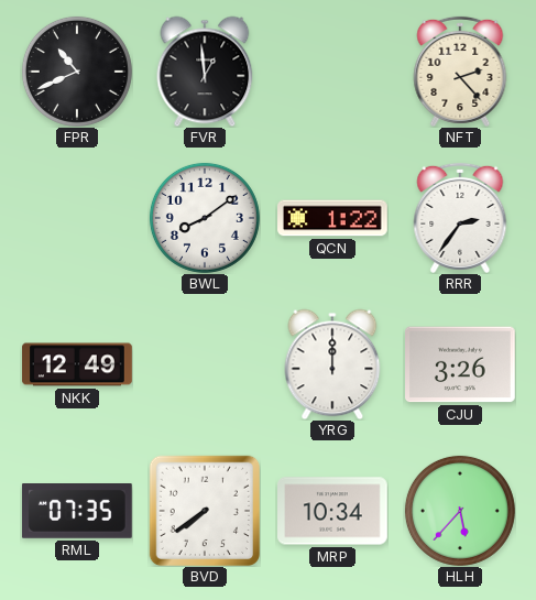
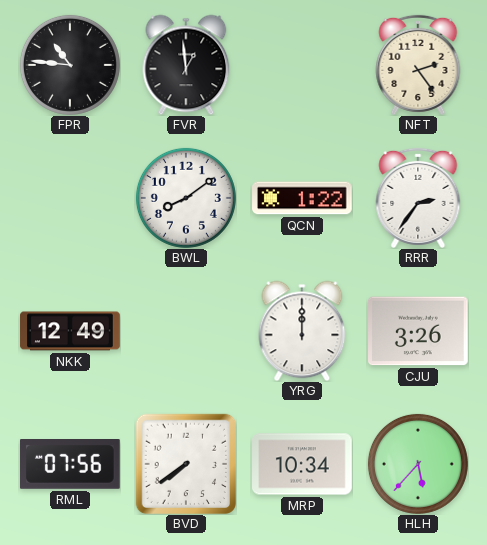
FPR: 10:41 -> 10:46 (70, 65)
NFT: 2:23 -> 2:24 (418, 65)
RML: 07:35 -> 07:56 (70, 465)
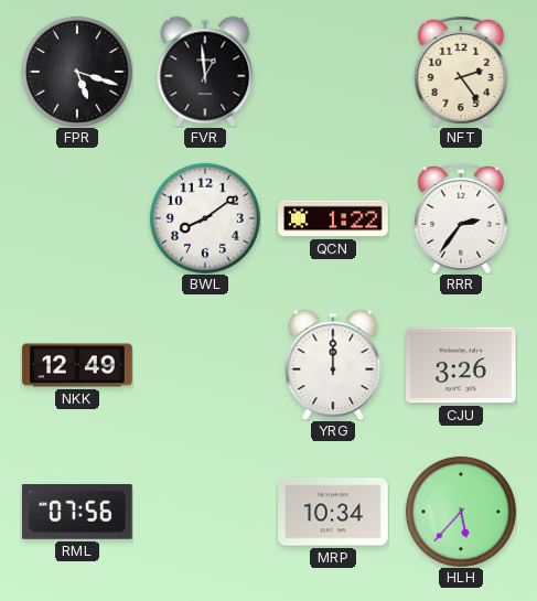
FPR: 10:46 -> 5:18 (77, 72)
BVD: 7:39 -> none (185, 463)
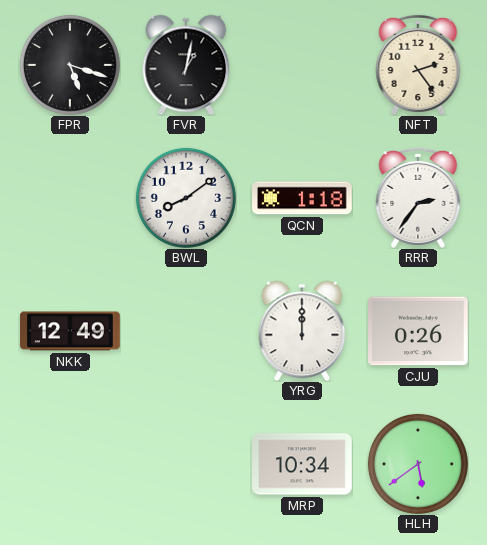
FVR: 12:59 -> 1:02 (186, 65)
QCN: 1:22 -> 1:18 (302, 198)
CJU: 3:26 -> 0:26 (419, 331)
RML: 07:56 -> none (77, 513)
HLH: 5:37 -> 5:39 (418, 464)
